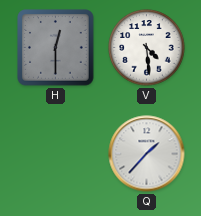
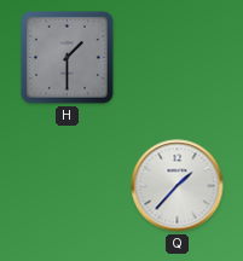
H: 12:30 -> 1:30 (68, 58)
V: 4:29 -> none (147, 48)
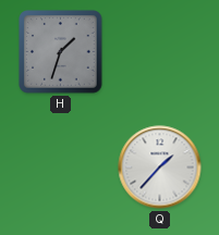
H: 1:30 -> 1:33 (61, 52)
